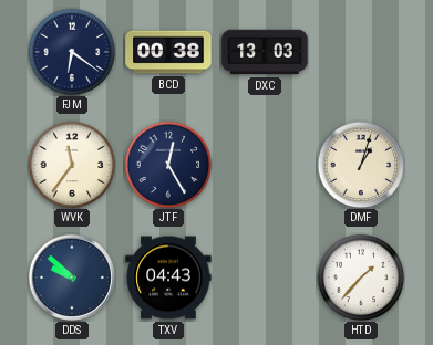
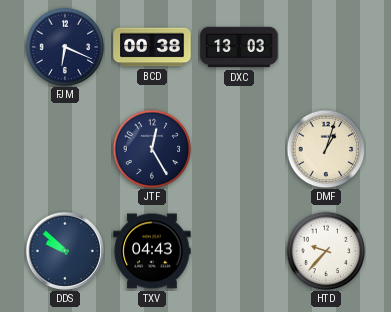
FJM: 6:21 -> 6:19 (65, 47)
WVK: 11:36 -> none (72, 165)
HTD: 1:37 -> 9:37 (326, 251)
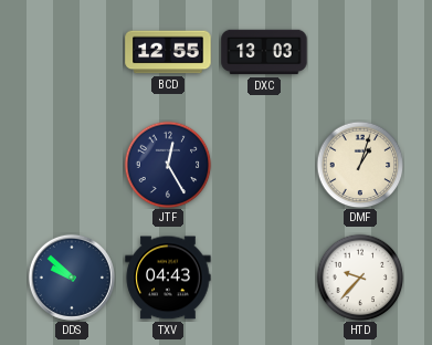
FJM: 6:19 -> none (65, 47)
BCD: 00:38 -> 12:55 (168, 52)
